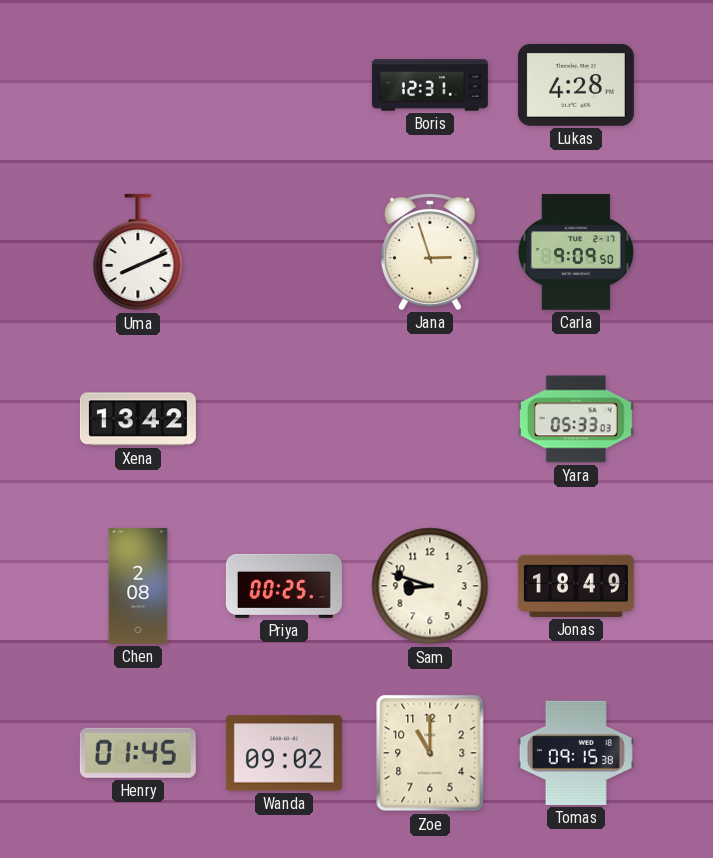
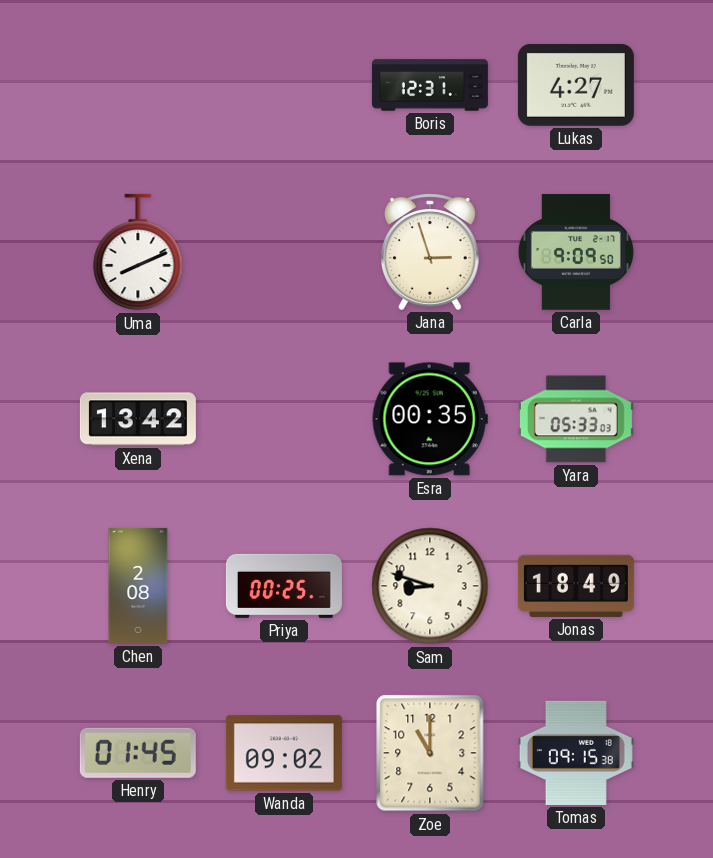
Lukas: 4:28 -> 4:27 (576, 85)
Esra: none -> 00:35 (430, 419)
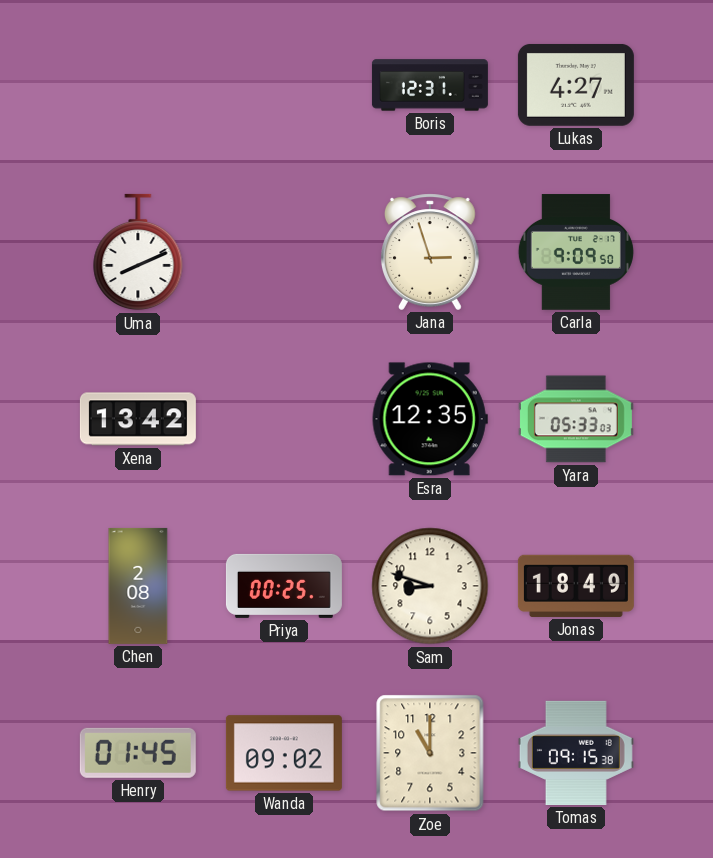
Esra: 00:35 -> 12:35 (430, 419)
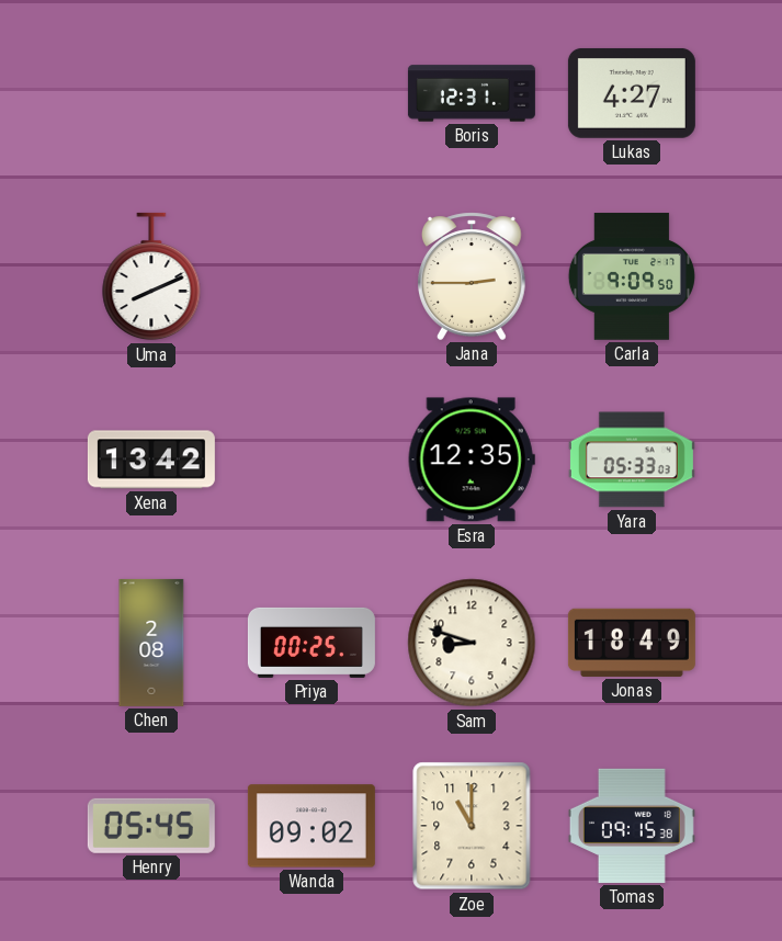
Jana: 2:57 -> 2:45 (472, 276)
Henry: 01:45 -> 05:45 (151, 826)
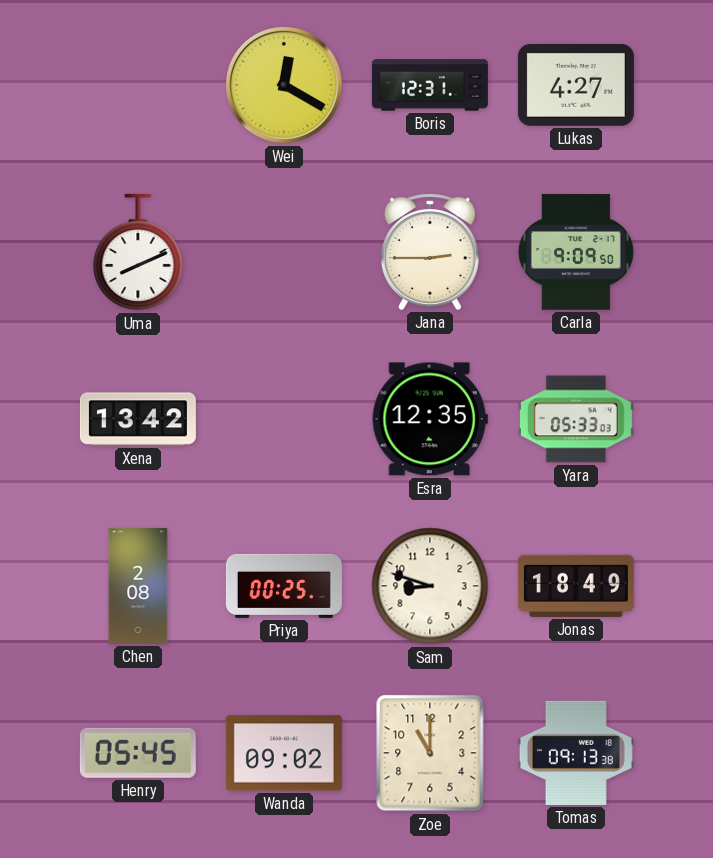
Wei: none -> 12:20 (285, 86)
Tomas: 09:15 -> 09:13 (576, 753)
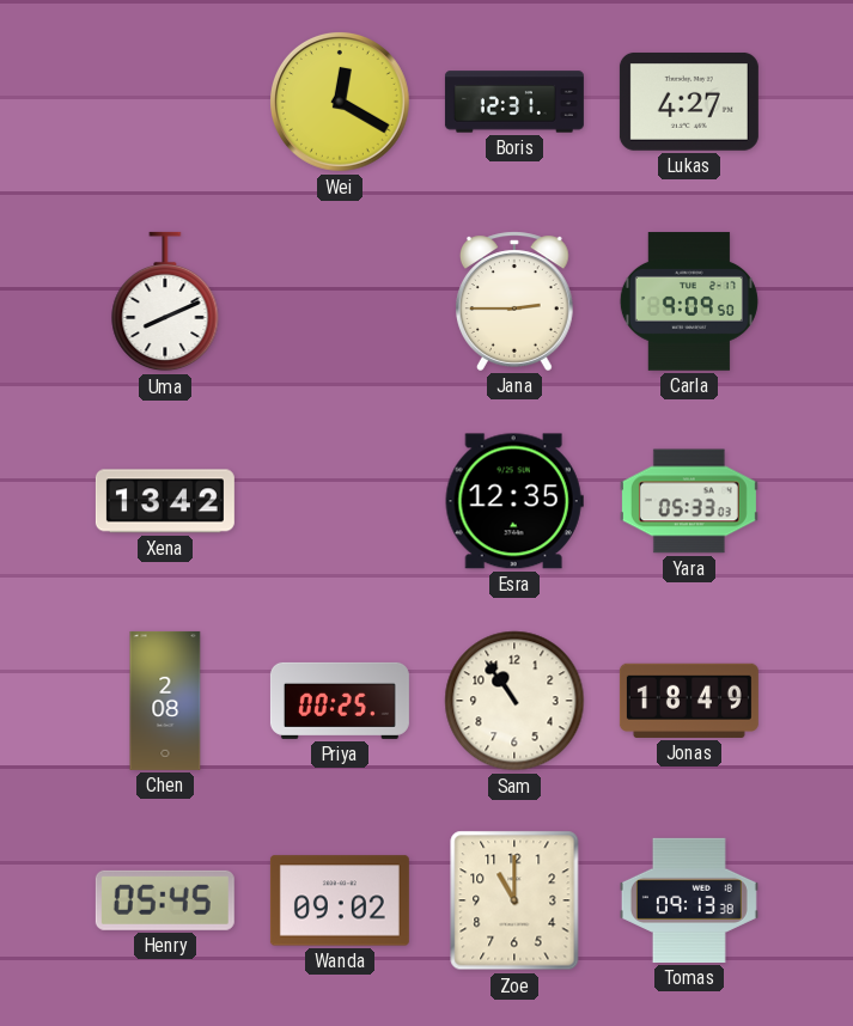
Sam: 8:48 -> 10:54 (514, 701)
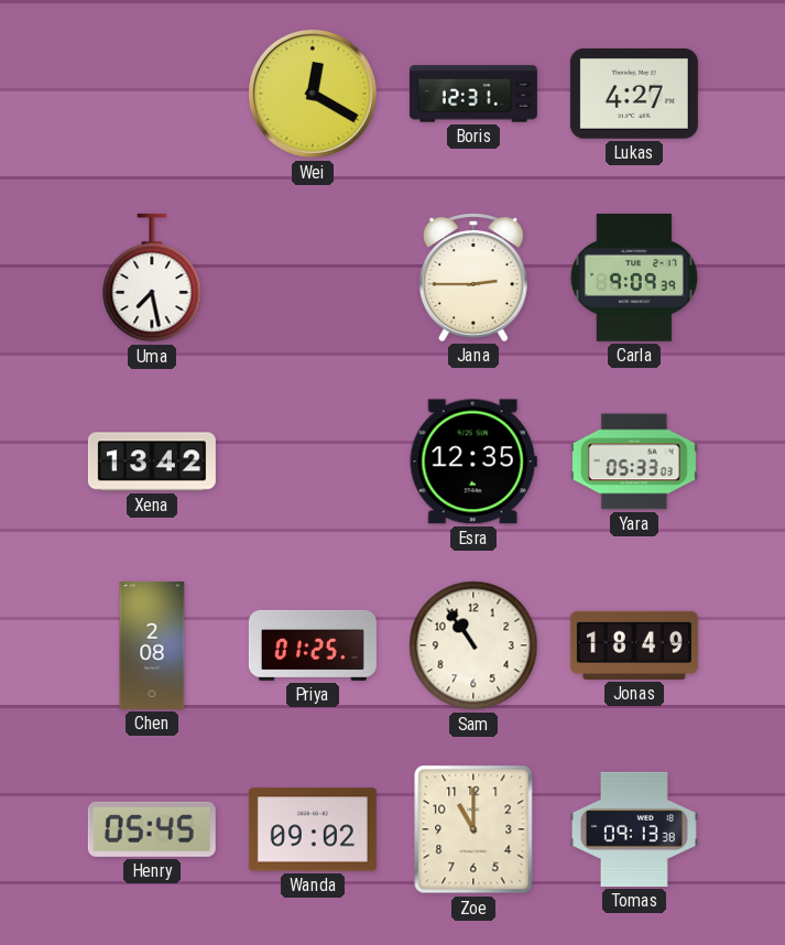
Uma: 8:11 -> 7:28 (152, 278)
Carla: 9:09:50 -> 9:09:39 (634, 278)
Priya: 00:25 -> 01:25 (313, 645)
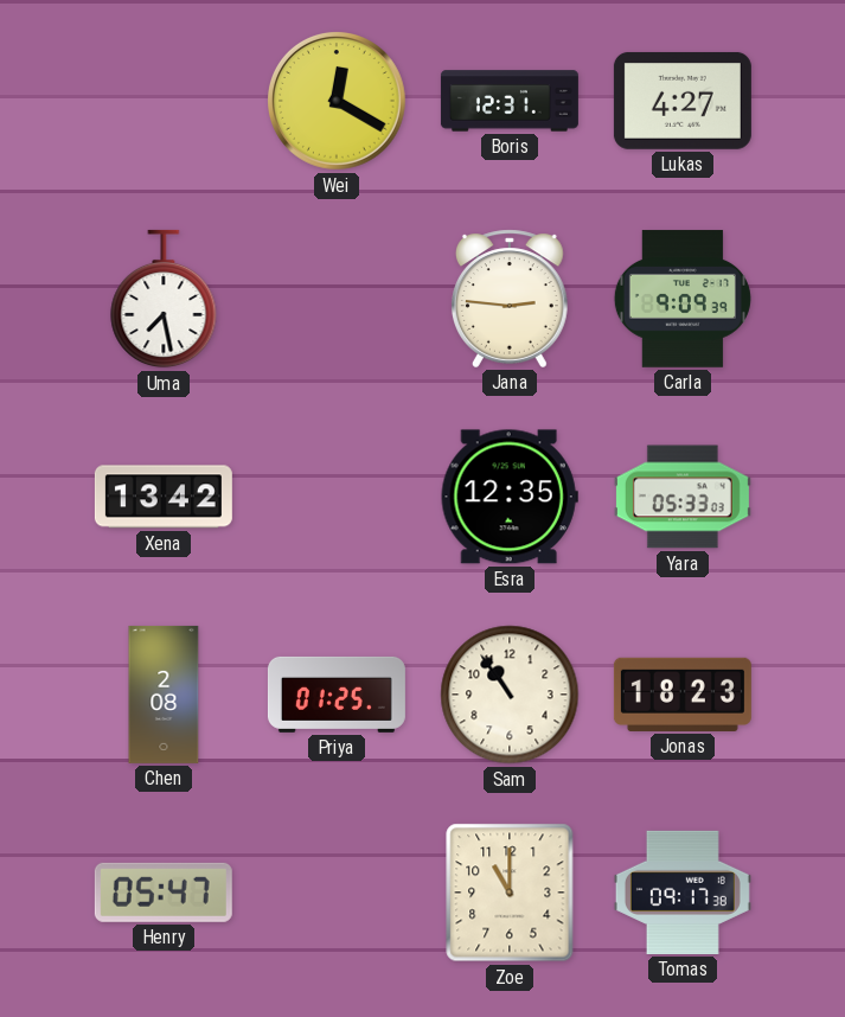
Jana: 2:45 -> 2:46 (510, 299)
Jonas: 18:49 -> 18:23 (683, 695)
Henry: 05:45 -> 05:47 (164, 893)
Wanda: 09:02 -> none (313, 829)
Tomas: 09:13 -> 09:17 (683, 893)
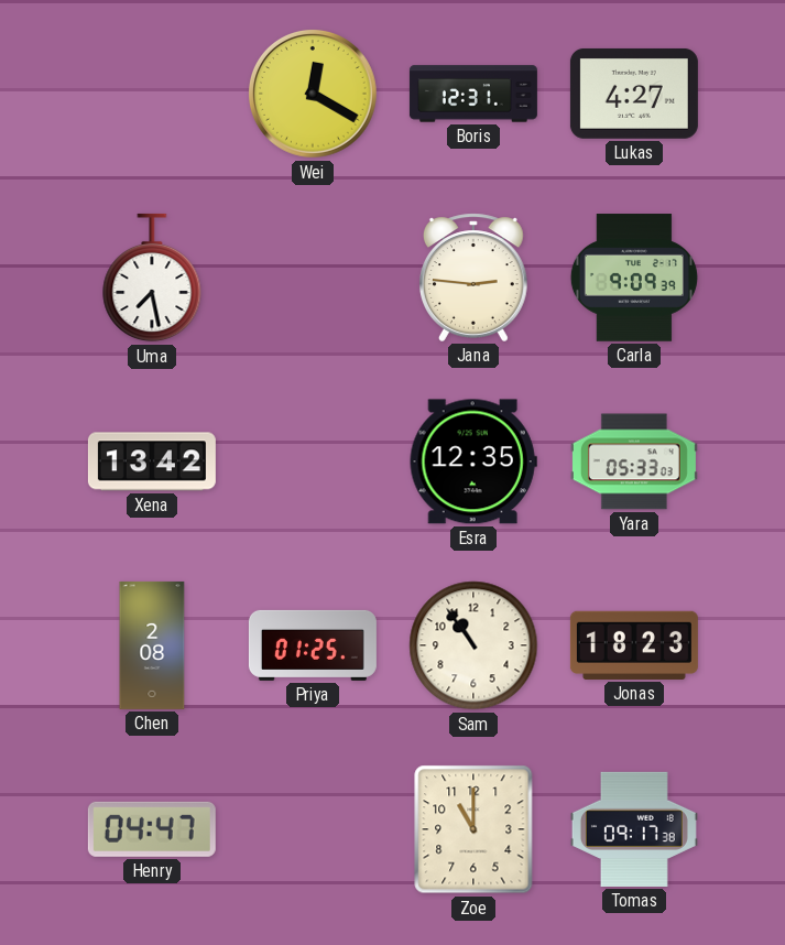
Henry: 05:47 -> 04:47 (152, 829)
